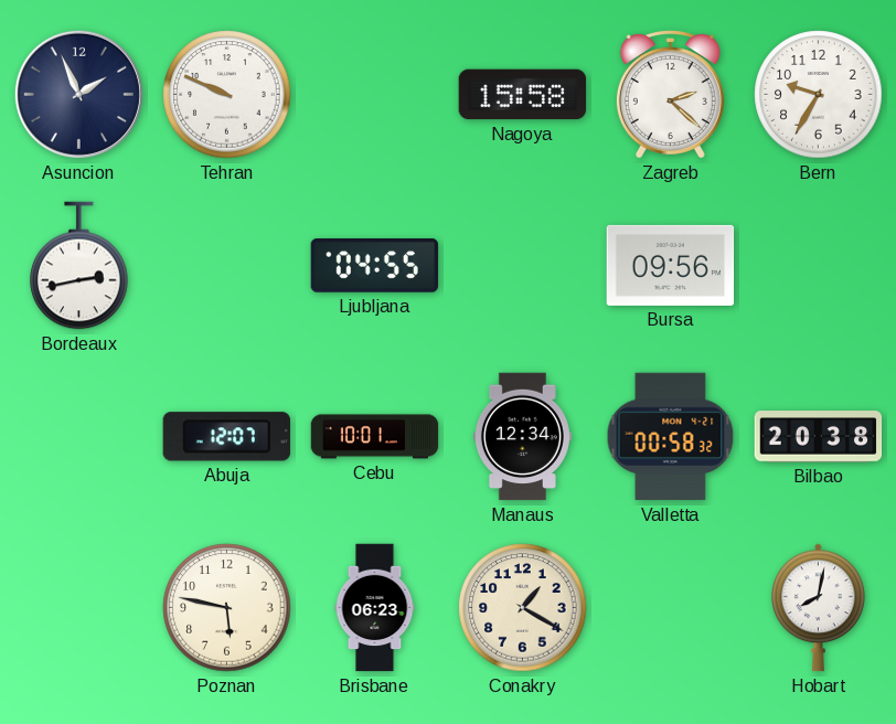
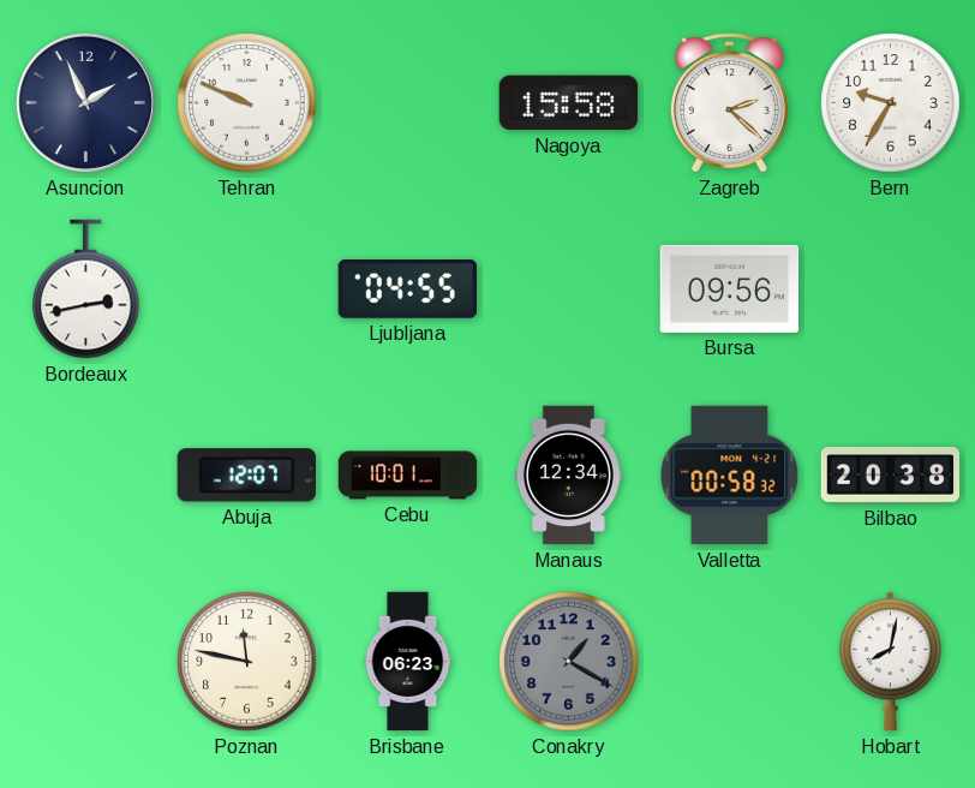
Poznan: 5:47 -> 11:47 (247, 662)
Conakry dial: cream -> grey (569, 662)
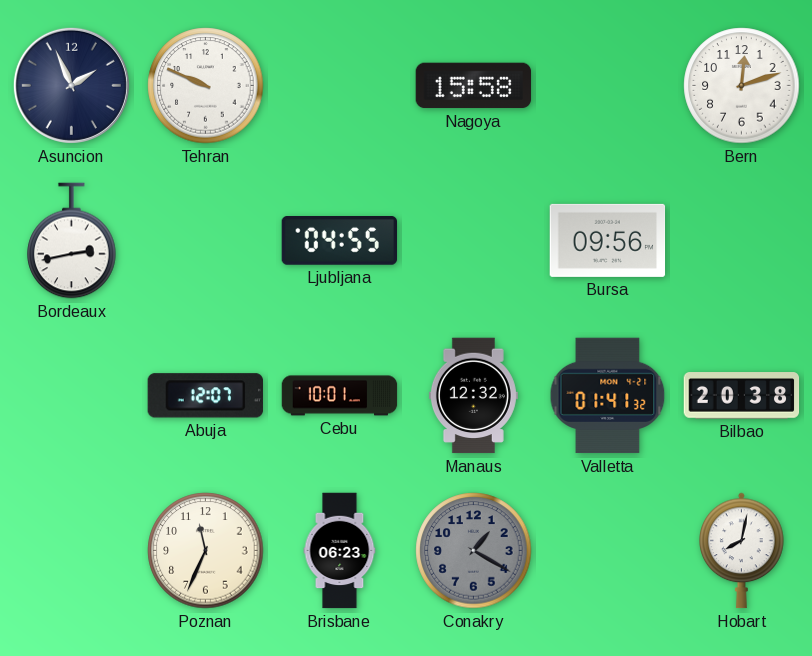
Zagreb: 2:22 -> none (729, 103)
Bern: 9:35 -> 12:12 (742, 86)
Manaus: 12:34 -> 12:32 (473, 396)
Valletta: 00:58 -> 01:41 (608, 396)
Poznan: 11:47 -> 11:34 (206, 551)
